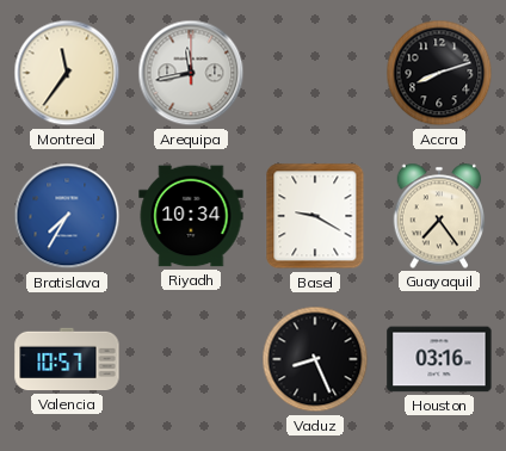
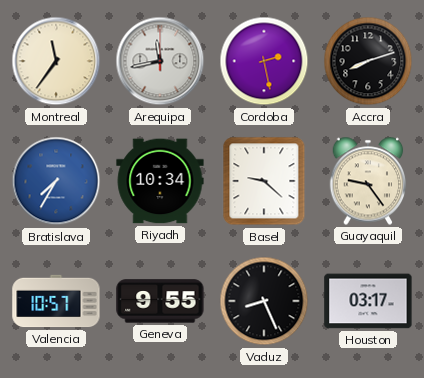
Cordoba: none -> 2:28 (264, 61)
Basel: 9:20 -> 9:22 (264, 181)
Guayaquil: 7:24 -> 9:24 (368, 181)
Geneva: none -> 9:55 (160, 301)
Houston: 03:16 -> 03:17 (368, 301)
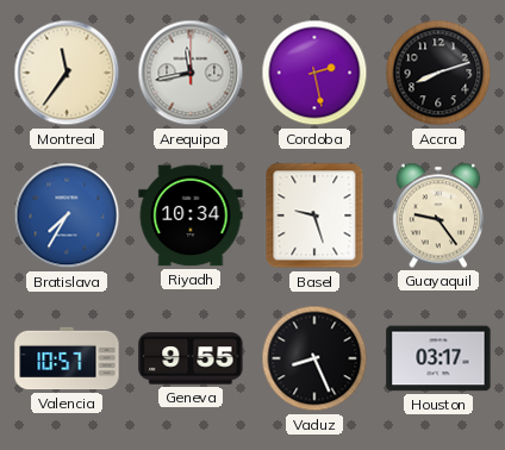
Basel: 9:22 -> 9:27 (314, 215)
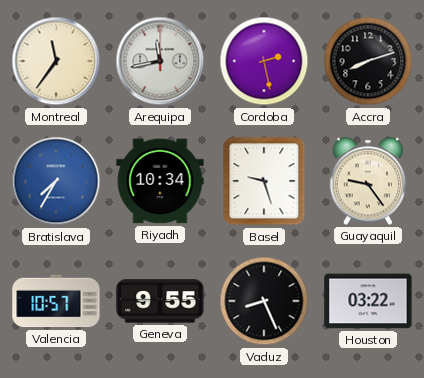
Houston: 03:17 -> 03:22 (368, 301)
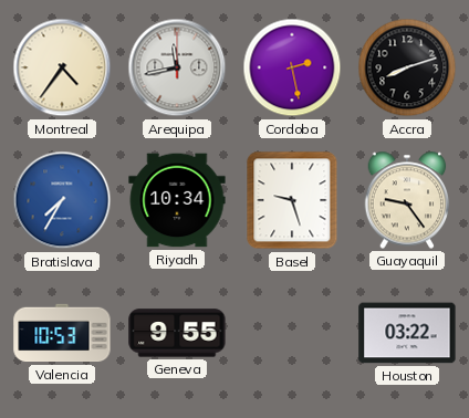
Montreal: 11:36 -> 4:36 (62, 67)
Valencia: 10:57 -> 10:53 (62, 333)
Vaduz: 8:26 -> none (264, 301)
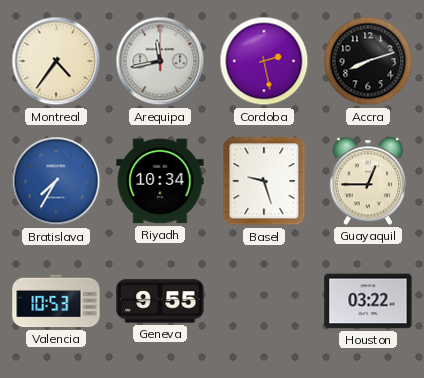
Guayaquil: 9:24 -> 12:45 (368, 181)
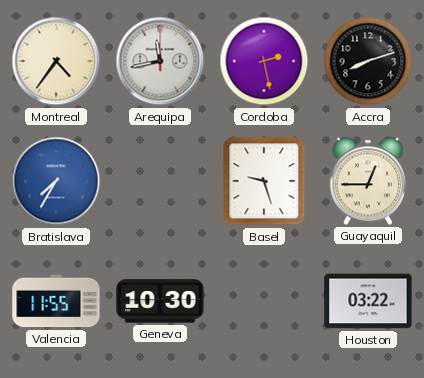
Riyadh: 10:34 -> none (160, 181)
Valencia: 10:53 -> 11:55 (56, 301)
Geneva: 9:55 -> 10:30 (160, 301)
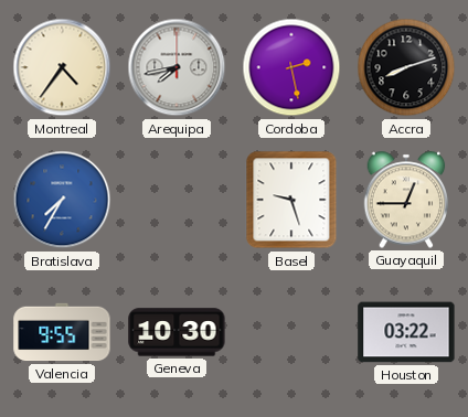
Arequipa: 11:43 -> 7:43 (177, 67)
Valencia: 11:55 -> 9:55 (62, 332)
